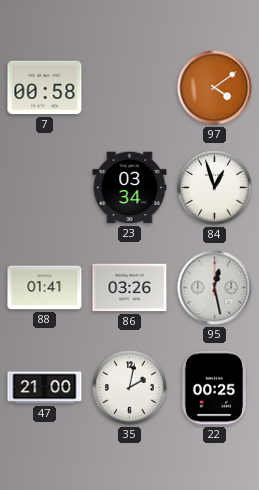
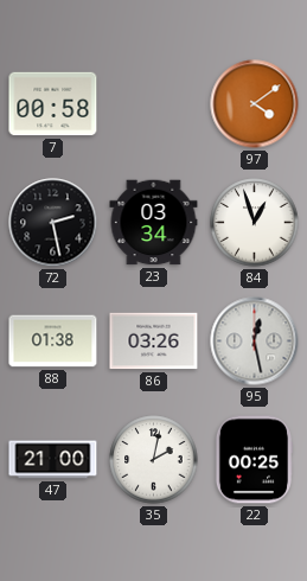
72: none -> 2:28 (53, 223)
88: 01:41 -> 01:38 (53, 341)
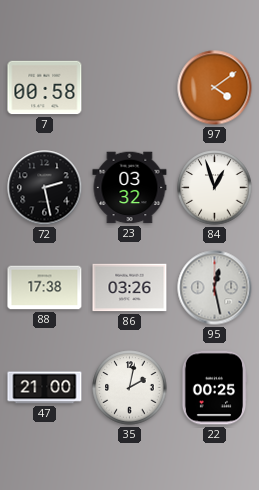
23: 03:34 -> 03:32 (130, 188)
88: 01:38 -> 17:38 (45, 288)
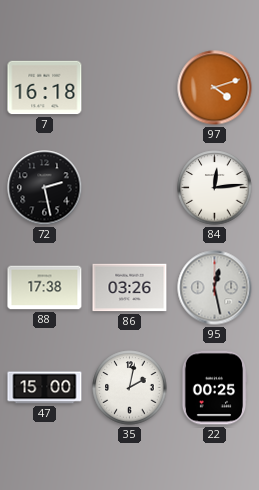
7: 00:58 -> 16:18 (45, 88)
97: 4:09 -> 4:12 (215, 88)
23: 03:32 -> none (130, 188)
84: 12:57 -> 12:14 (215, 188)
47: 21:00 -> 15:00 (45, 388)
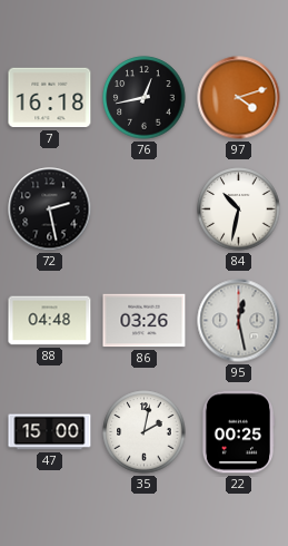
76: none -> 12:43 (145, 98)
84: 12:14 -> 10:32 (239, 209)
88: 17:38 -> 04:48 (50, 321)
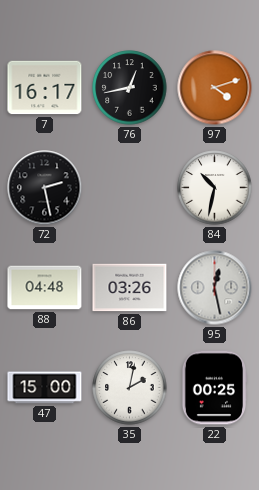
7: 16:18 -> 16:17 (45, 88)
